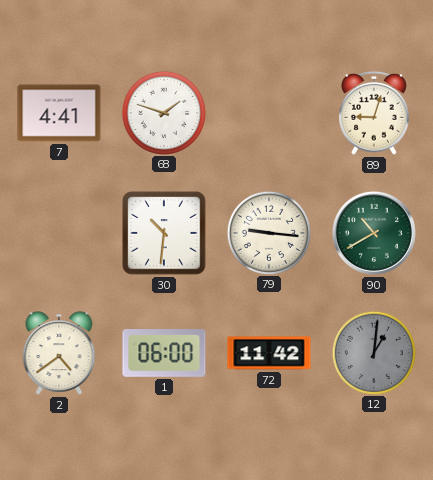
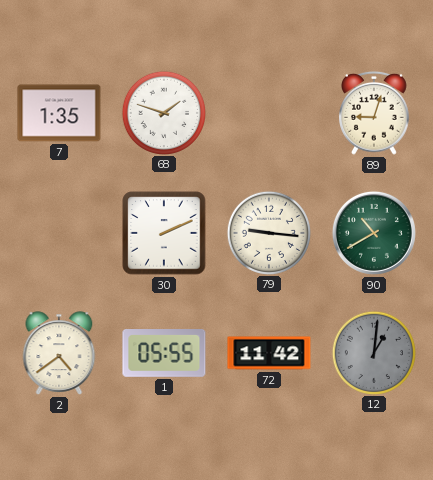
7: 4:41 -> 1:35 (59, 113)
30: 10:31 -> 2:11 (164, 233)
1: 06:00 -> 05:55 (164, 354)
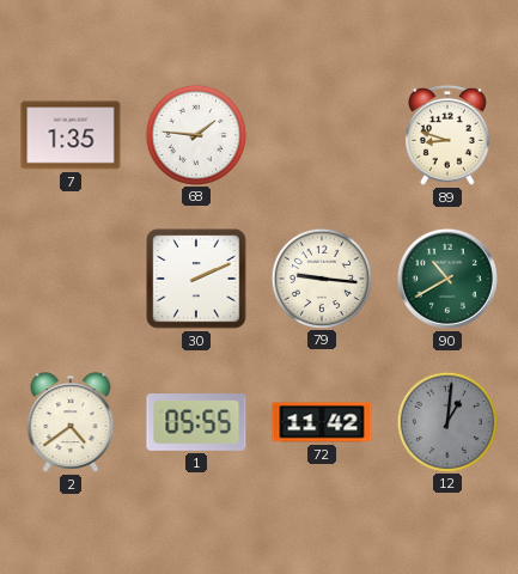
68: 1:48 -> 1:46 (195, 134)
89: 9:03 -> 8:48 (449, 135)
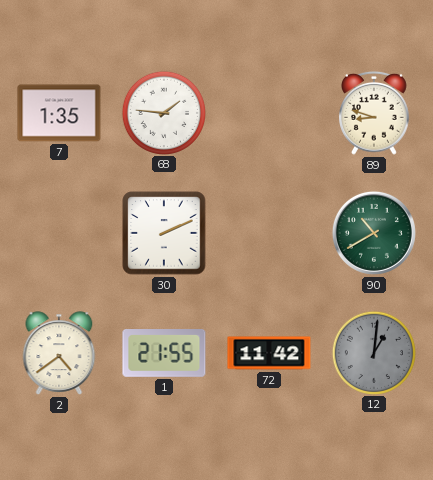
79: 9:16 -> none (321, 277)
1: 05:55 -> 21:55 (164, 354)
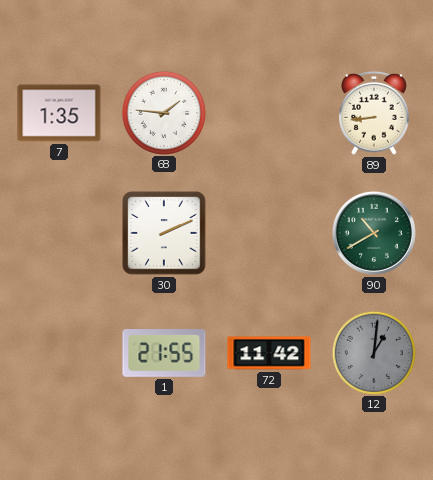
89: 8:48 -> 8:44 (375, 113)
2: 4:39 -> none (59, 353)
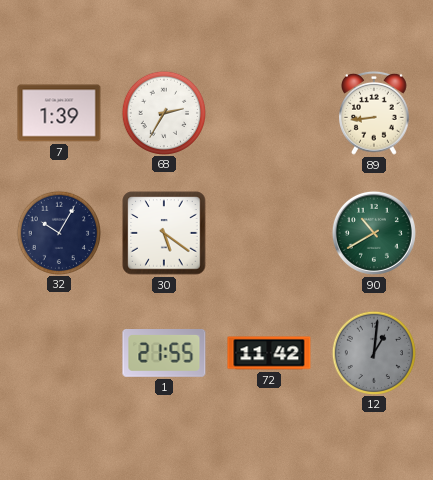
7: 1:35 -> 1:39 (59, 113)
68: 1:46 -> 2:35 (163, 112)
32: none -> 10:05 (58, 232)
30: 2:11 -> 5:21 (164, 233)
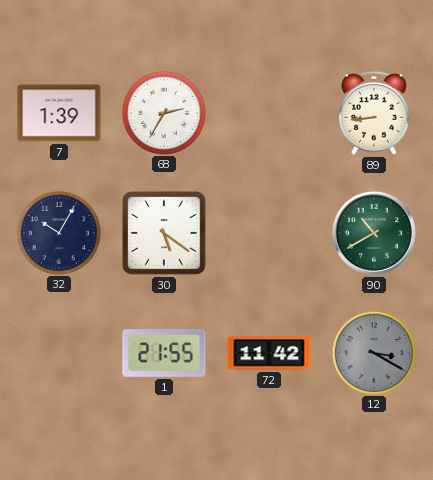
12: 1:01 -> 3:20 (373, 352)
